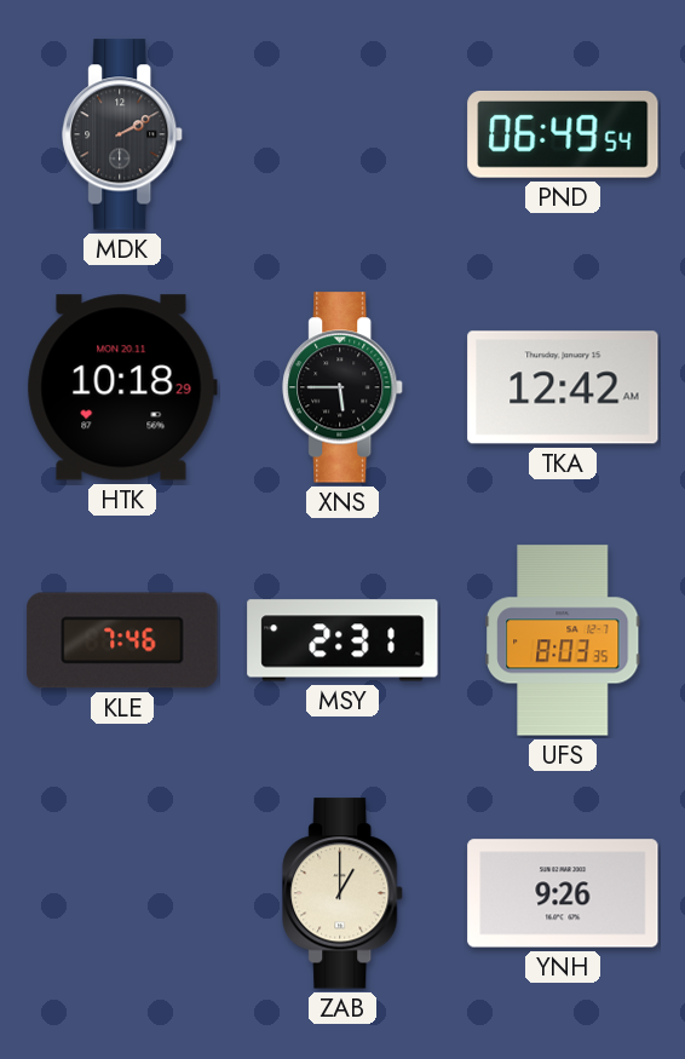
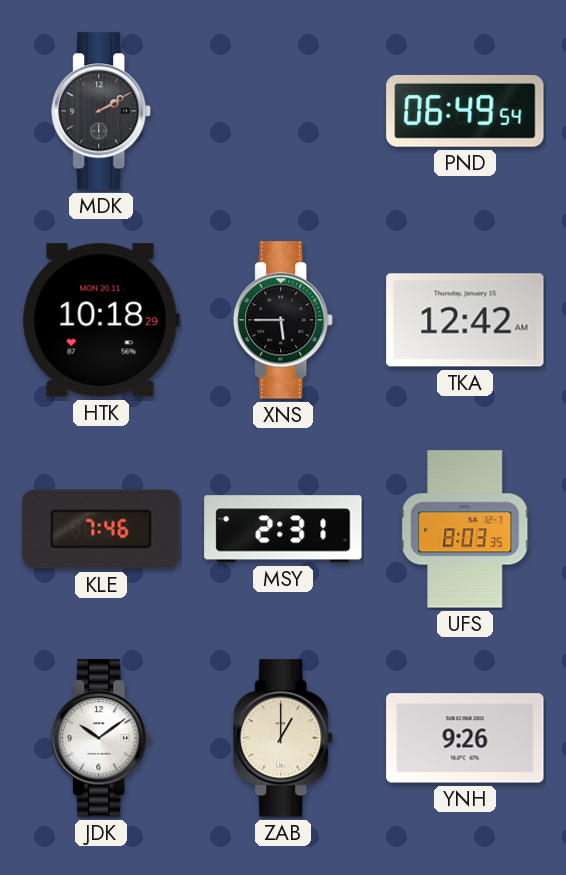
JDK: none -> 10:09 (102, 738)
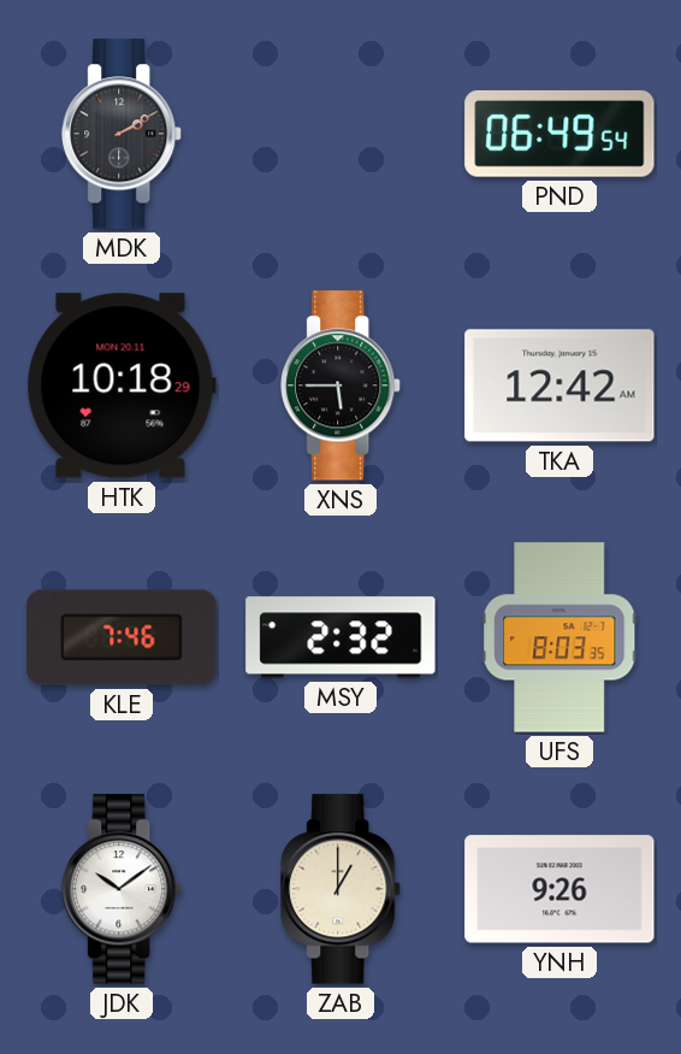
MSY: 2:31 -> 2:32 (340, 637)
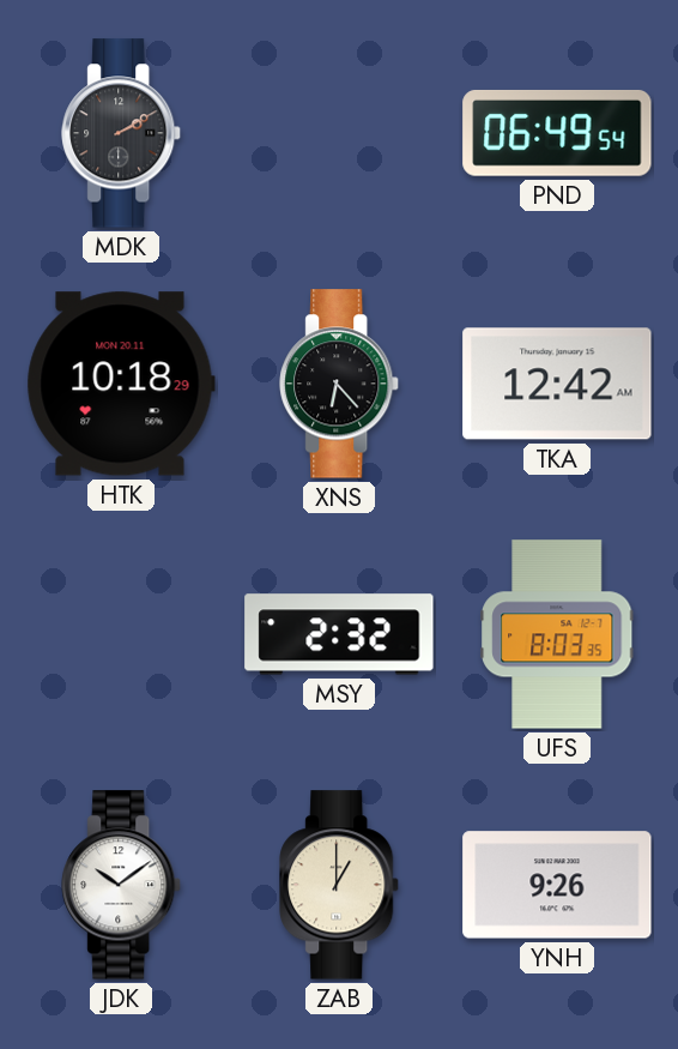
XNS: 5:45 -> 6:23 (340, 384)
KLE: 7:46 -> none (122, 637)
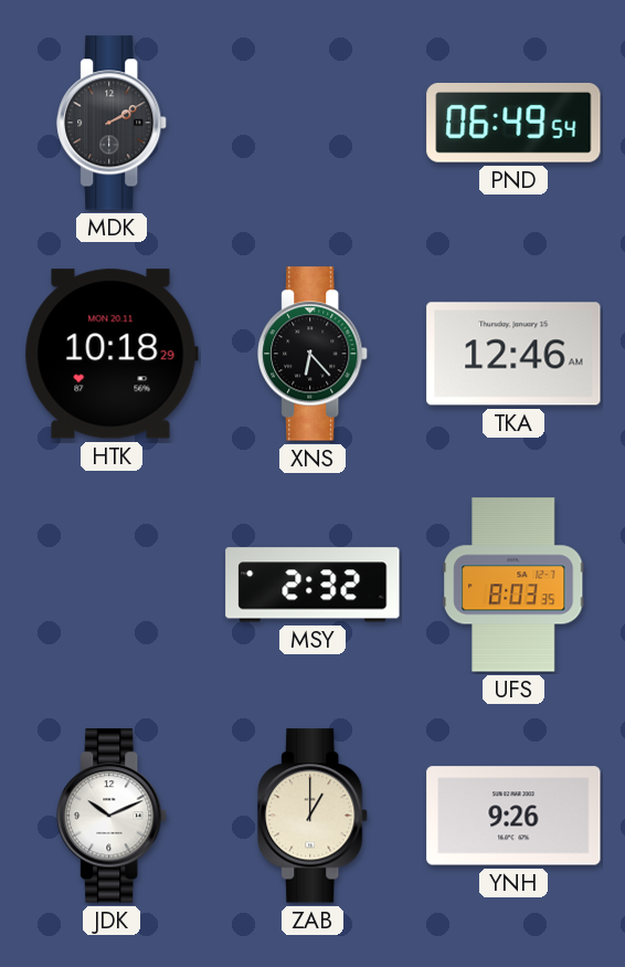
TKA: 12:42 -> 12:46 (513, 354)
JDK: 10:09 -> 10:11 (113, 816)
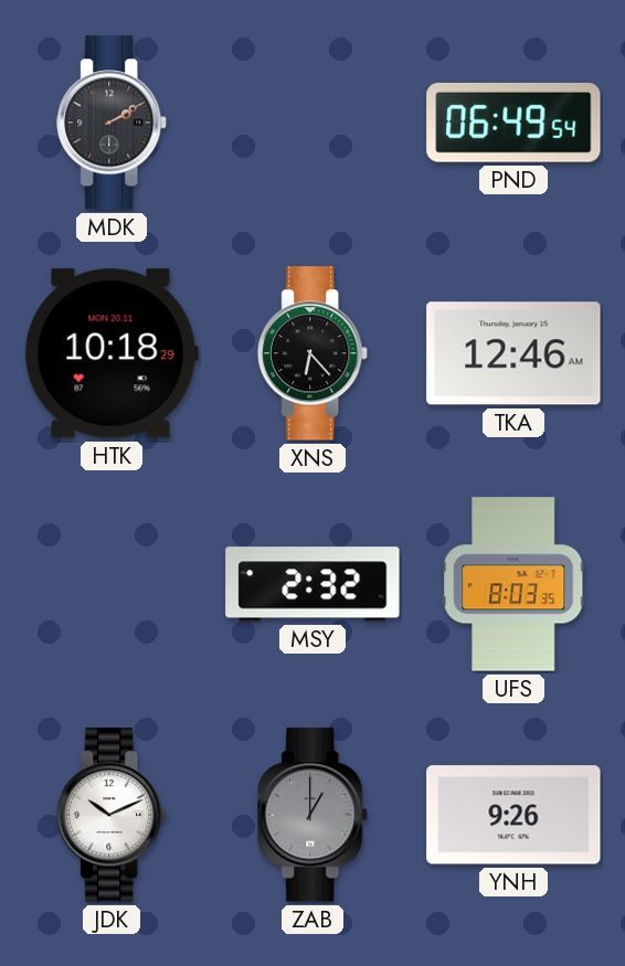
ZAB dial: cream -> grey (314, 815)
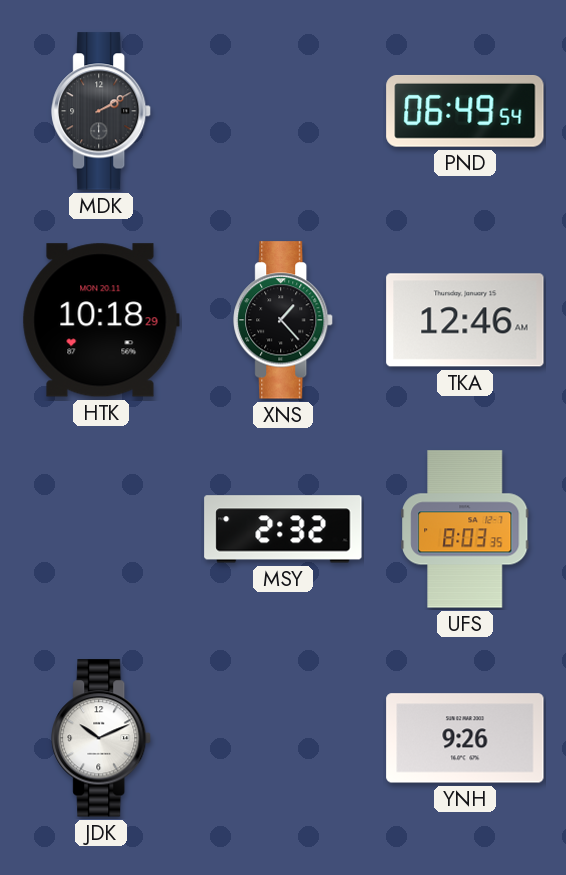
XNS: 6:23 -> 1:23 (284, 320)
ZAB: 1:00 -> none (314, 815)
